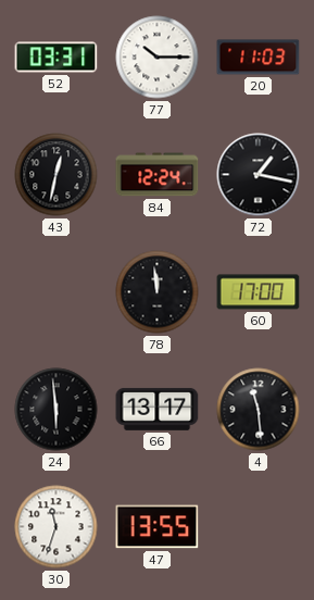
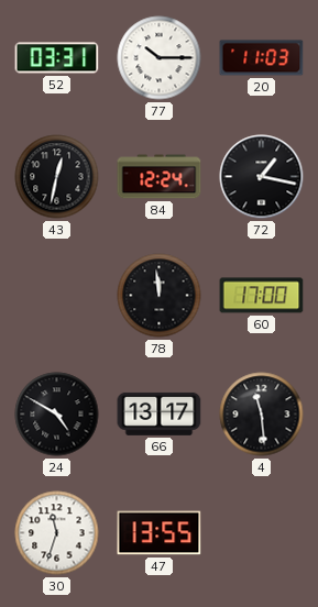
24: 5:59 -> 4:50 (57, 415)
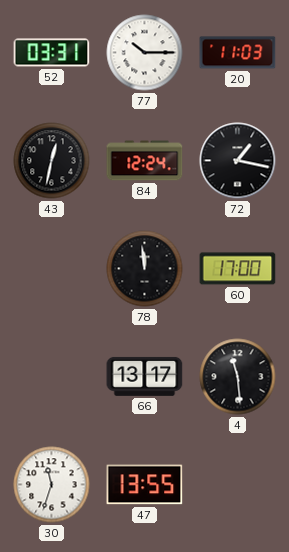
24: 4:50 -> none (57, 415)
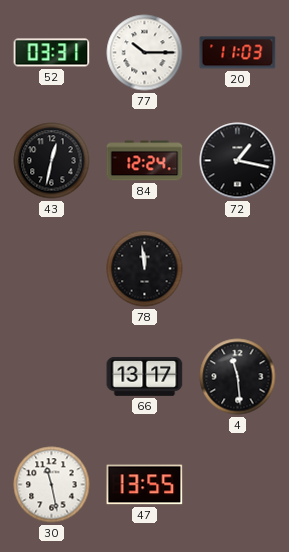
60: 17:00 -> none (238, 269)
30: 11:33 -> 11:28 (52, 485)
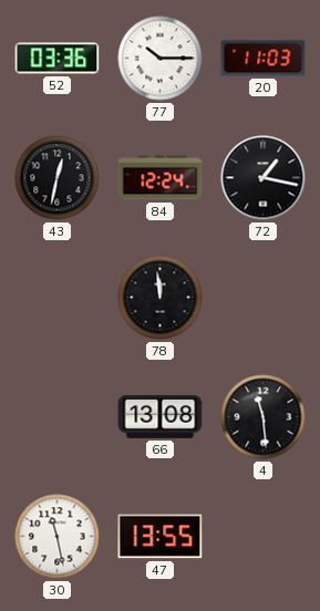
52: 03:31 -> 03:36 (58, 59)
66: 13:17 -> 13:08 (161, 416)
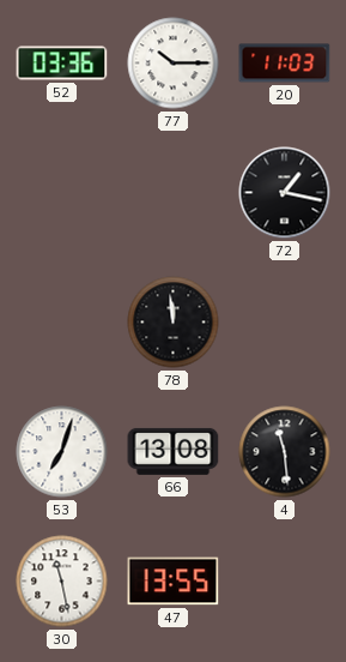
43: 12:32 -> none (58, 178)
84: 12:24 -> none (161, 178)
53: none -> 7:03 (62, 452)
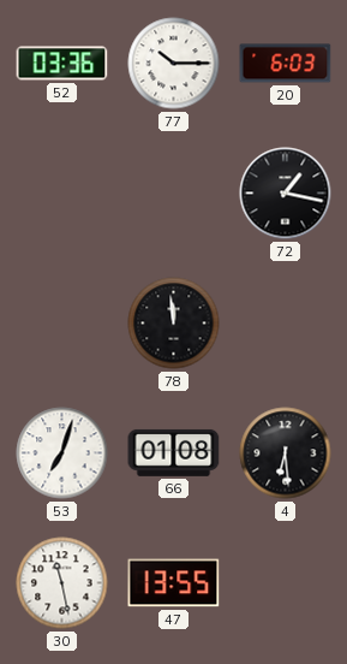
20: 11:03 -> 6:03 (286, 64)
66: 13:08 -> 01:08 (174, 452)
4: 11:29 -> 6:29 (286, 453)
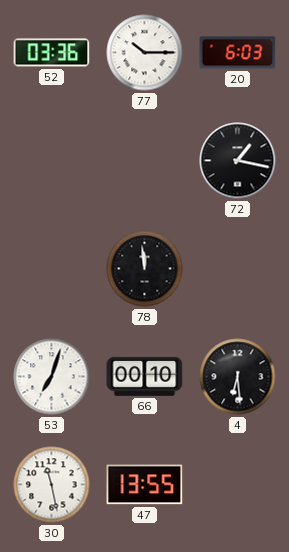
66: 01:08 -> 00:10 (145, 376)
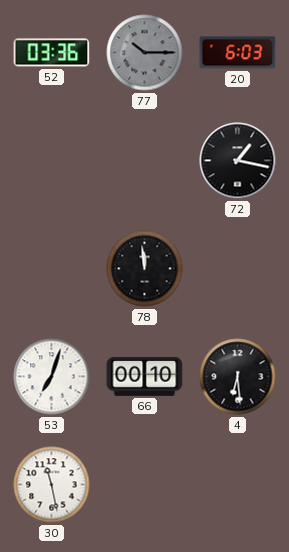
77 dial: white -> grey (145, 53)
47: 13:55 -> none (145, 485)
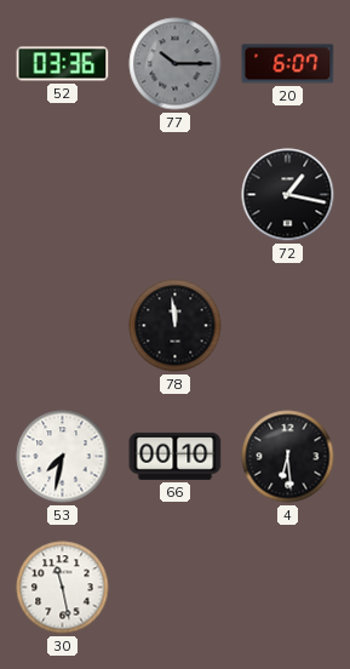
20: 6:03 -> 6:07 (288, 64)
53: 7:03 -> 7:32 (63, 457)
